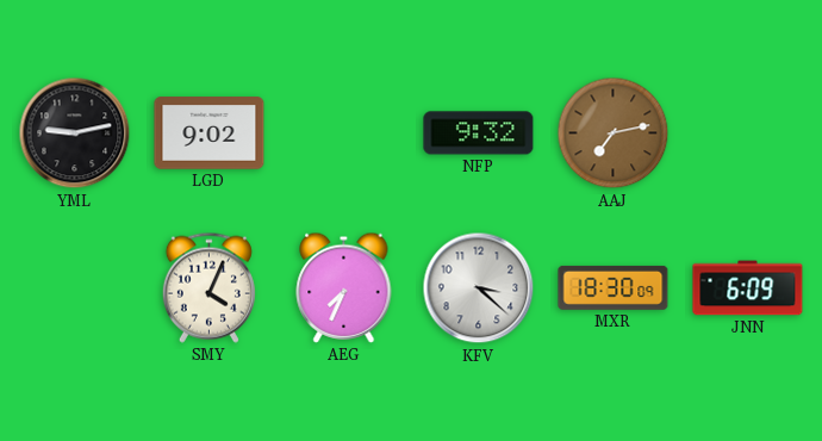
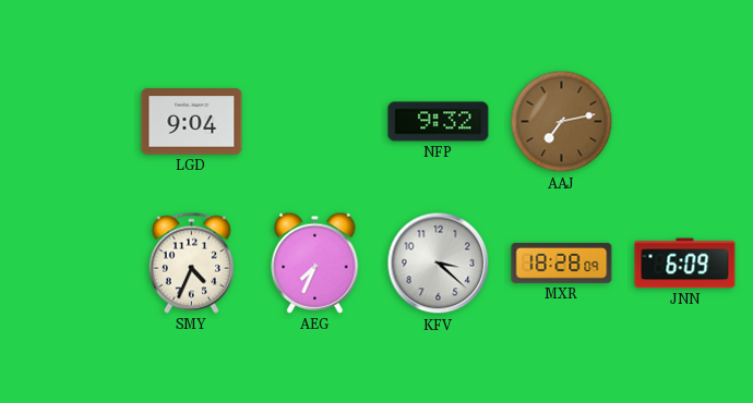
YML: 9:13 -> none (75, 133)
LGD: 9:02 -> 9:04 (192, 122)
SMY: 4:04 -> 4:34 (191, 262)
MXR: 18:30 -> 18:28 (562, 262)
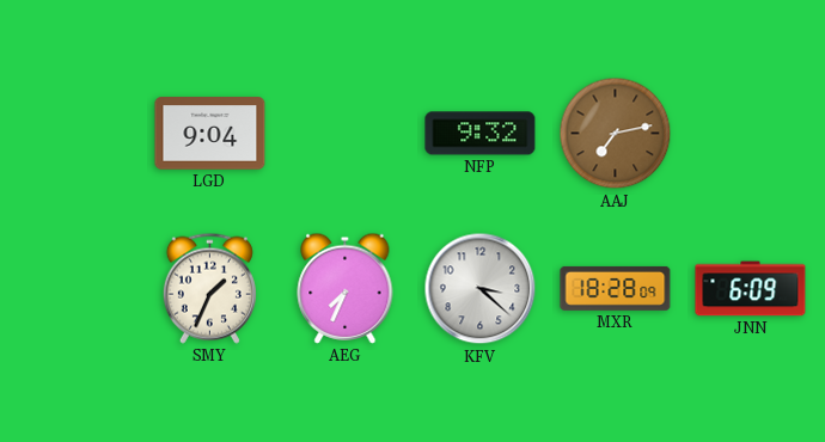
SMY: 4:34 -> 1:34 (209, 288)
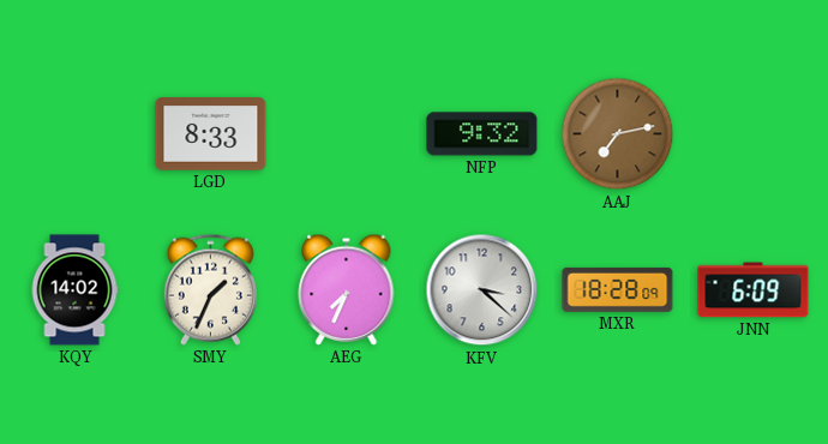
LGD: 9:04 -> 8:33 (211, 134)
KQY: none -> 14:02 (74, 290)
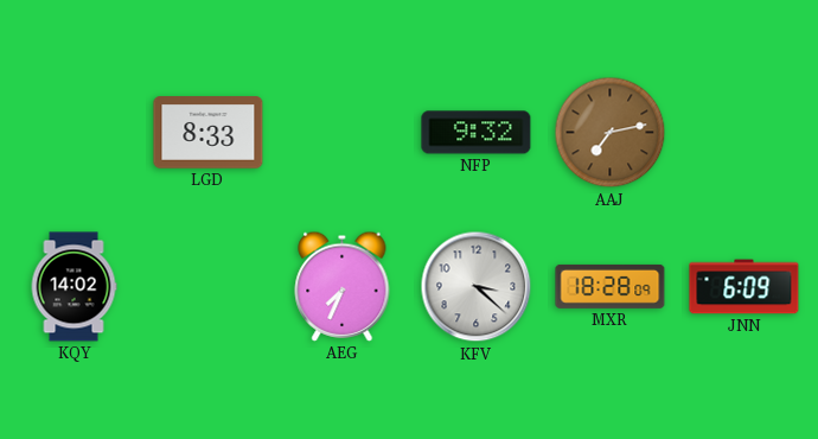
SMY: 1:34 -> none (210, 289)
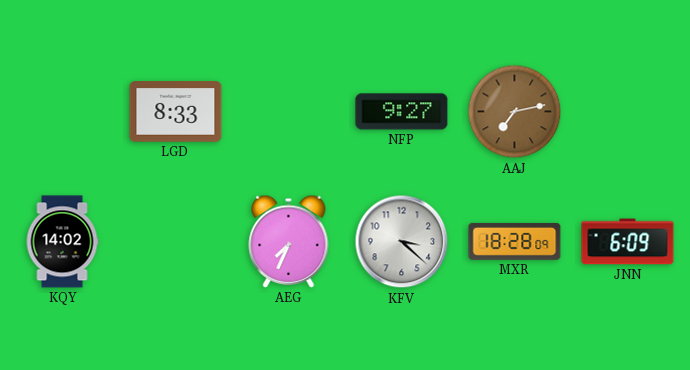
NFP: 9:32 -> 9:27 (402, 112)
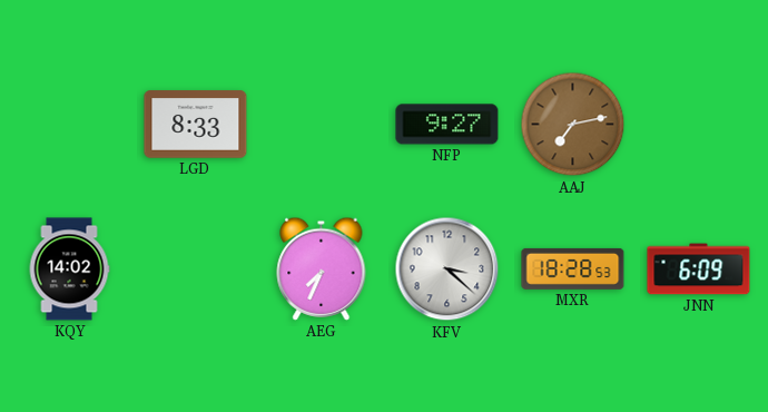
MXR: 18:28:09 -> 18:28:53 (573, 268)
